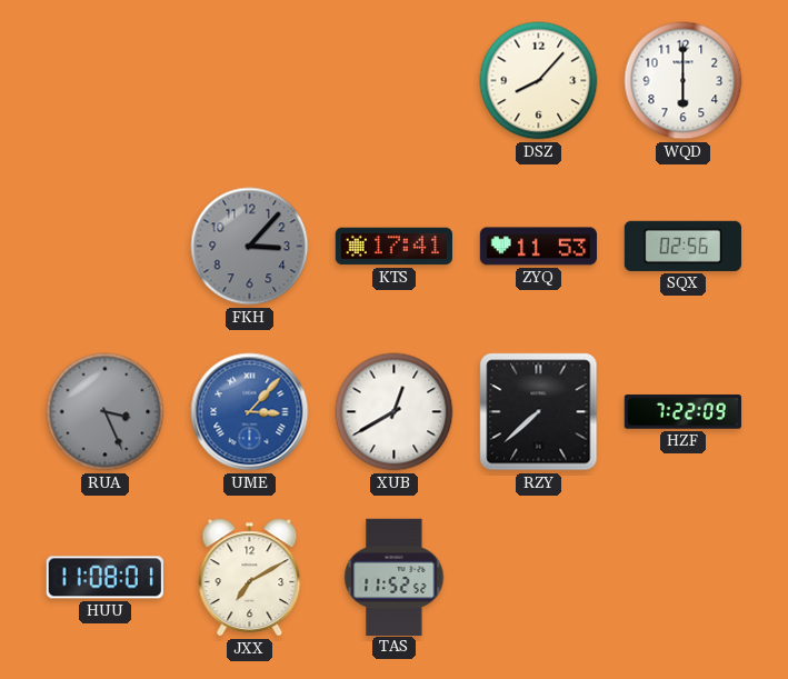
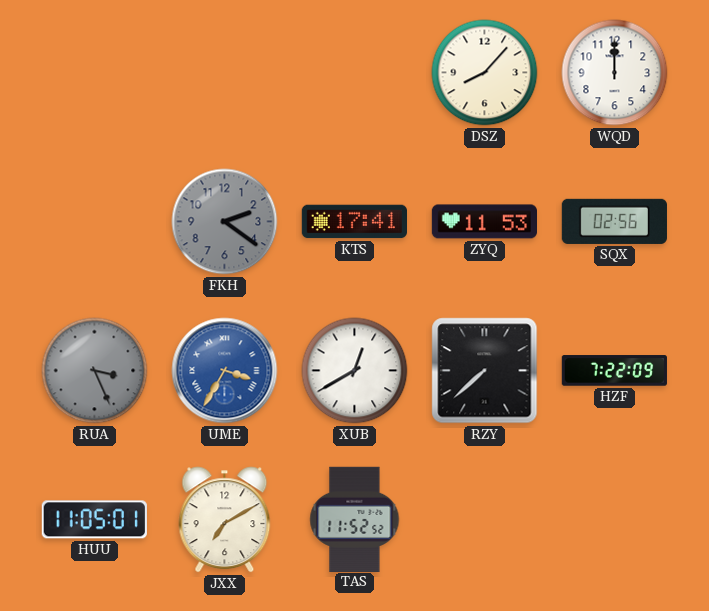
WQD: 6:00 -> 12:00 (615, 73)
FKH: 3:07 -> 2:21 (225, 222)
UME: 3:07 -> 3:35 (225, 371)
HUU: 11:08 -> 11:05 (94, 520)
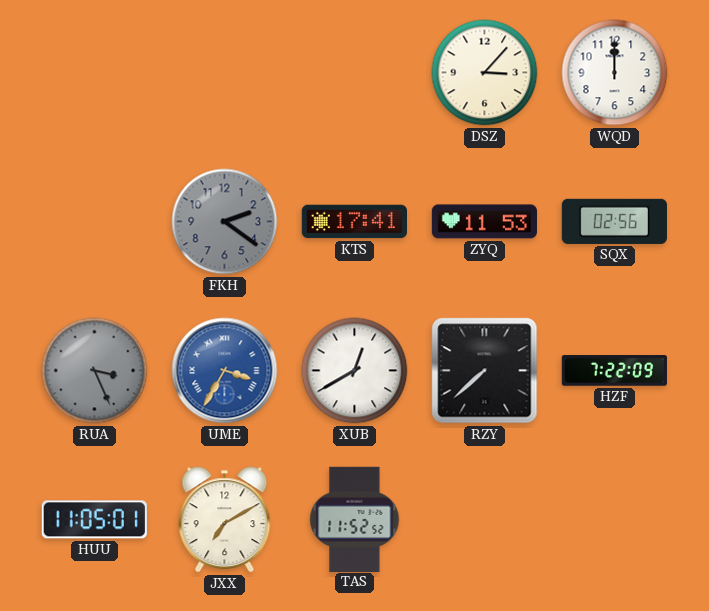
DSZ: 8:07 -> 3:07 (485, 73)
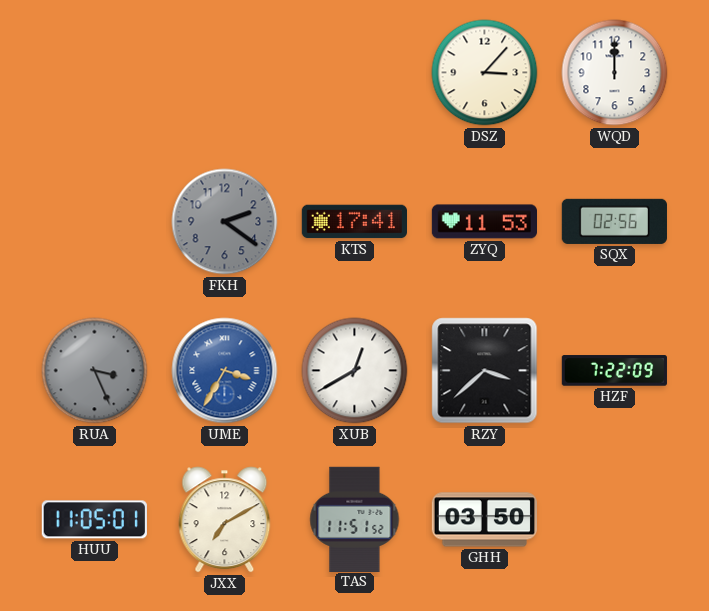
RZY: 7:38 -> 3:38 (485, 371)
TAS: 11:52 -> 11:51 (355, 519)
GHH: none -> 03:50 (484, 520)
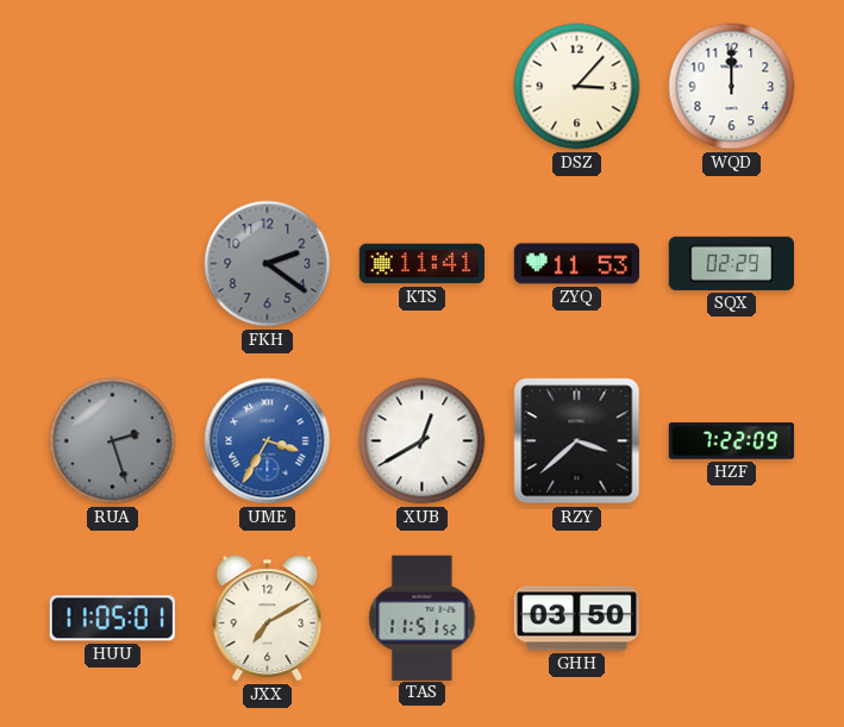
KTS: 17:41 -> 11:41 (421, 264)
SQX: 02:56 -> 02:29 (731, 263)
RUA: 3:26 -> 2:27 (113, 441)
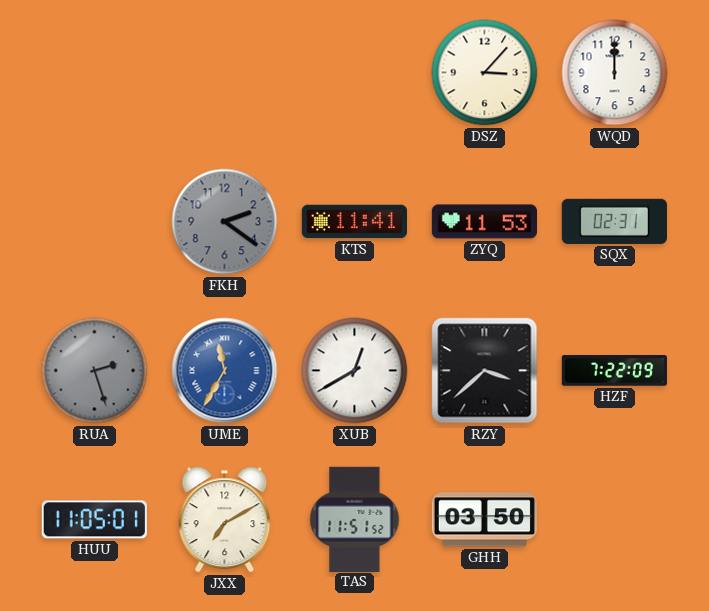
SQX: 02:29 -> 02:31 (614, 221)
UME: 3:35 -> 11:35 (225, 371)
